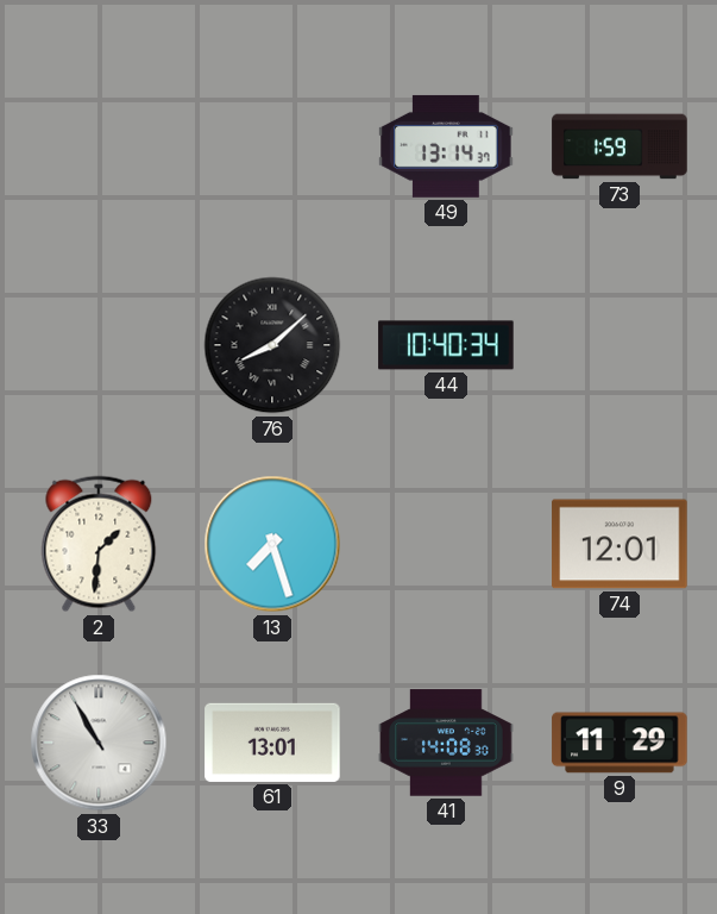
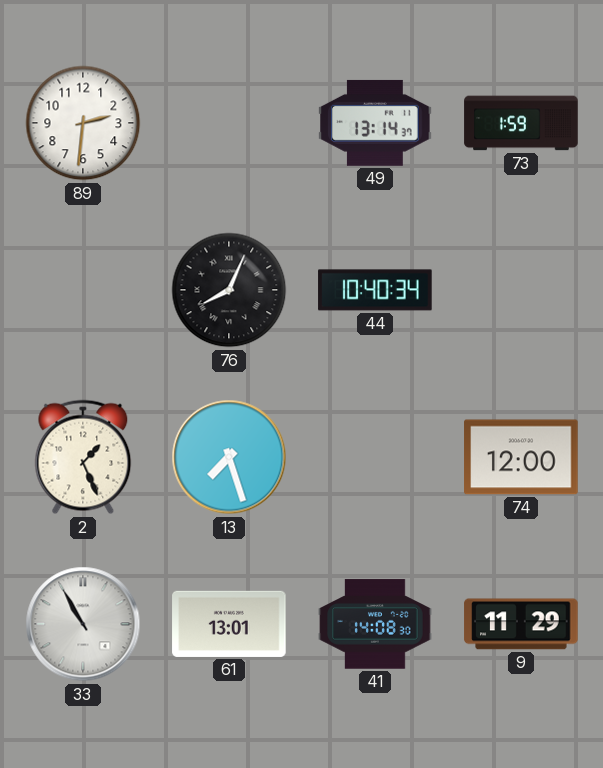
89: none -> 2:31 (83, 123)
76: 8:08 -> 8:04 (229, 290)
2: 1:31 -> 1:26 (83, 457)
74: 12:01 -> 12:00 (521, 457)
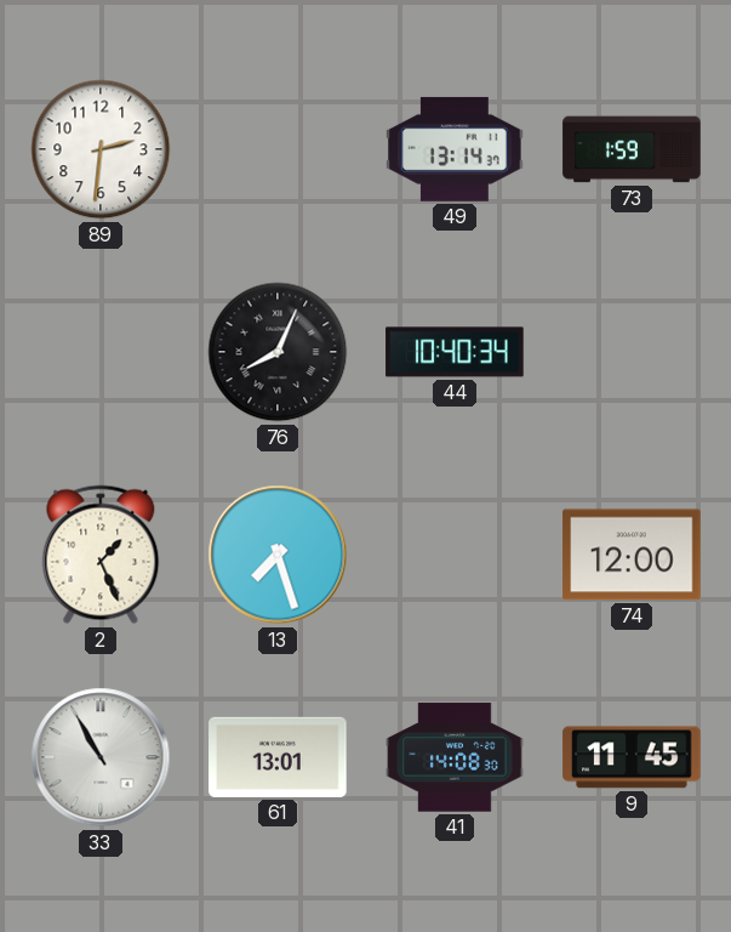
9: 11:29 -> 11:45 (632, 757)
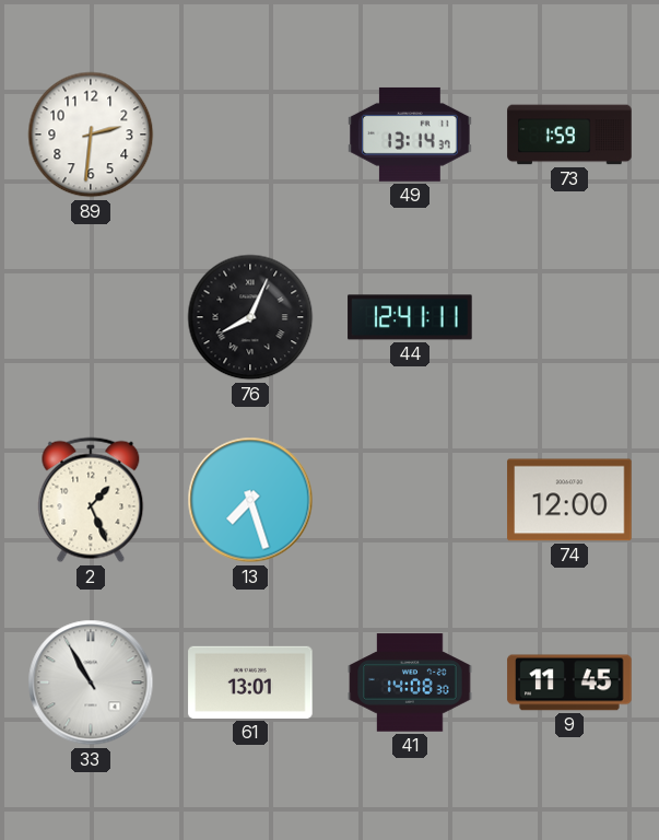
44: 10:40 -> 12:41 (410, 317)
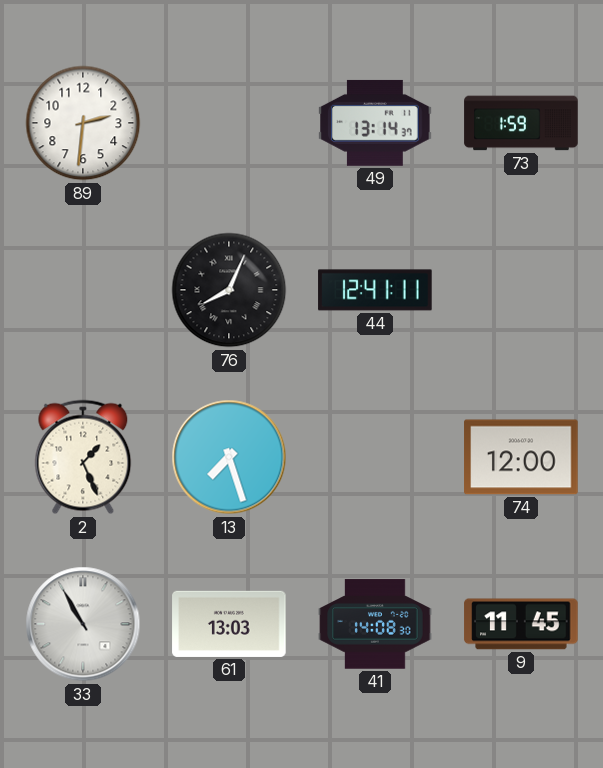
61: 13:01 -> 13:03 (229, 624)
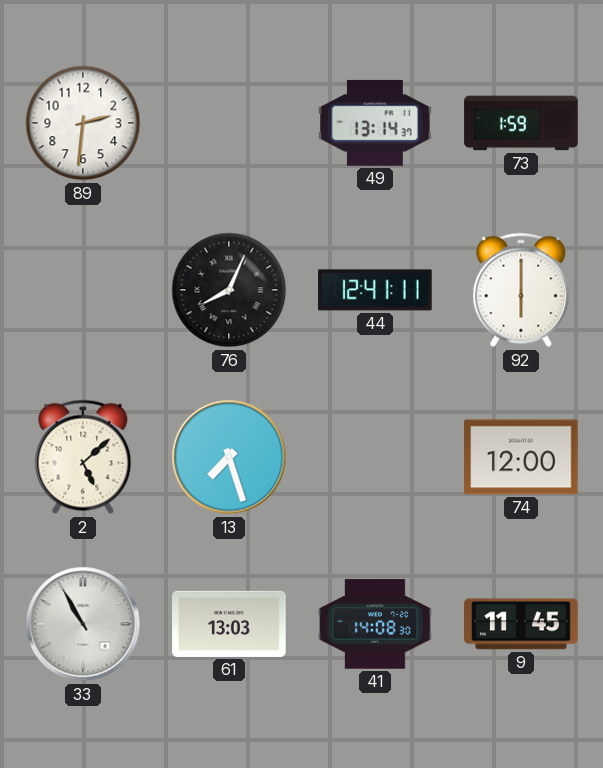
92: none -> 6:00 (521, 290)
2: 1:26 -> 5:08 (83, 457)
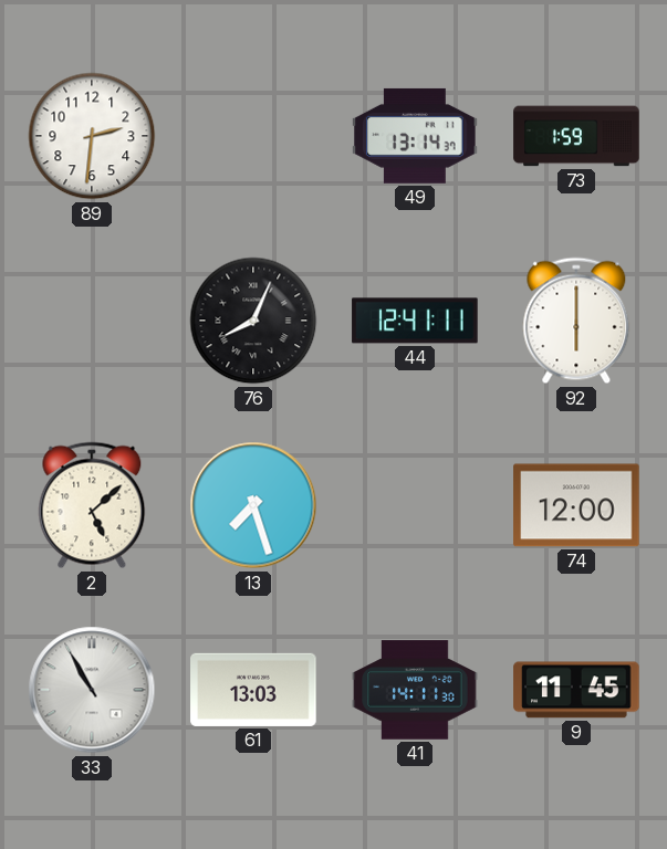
41: 14:08 -> 14:11 (415, 690)
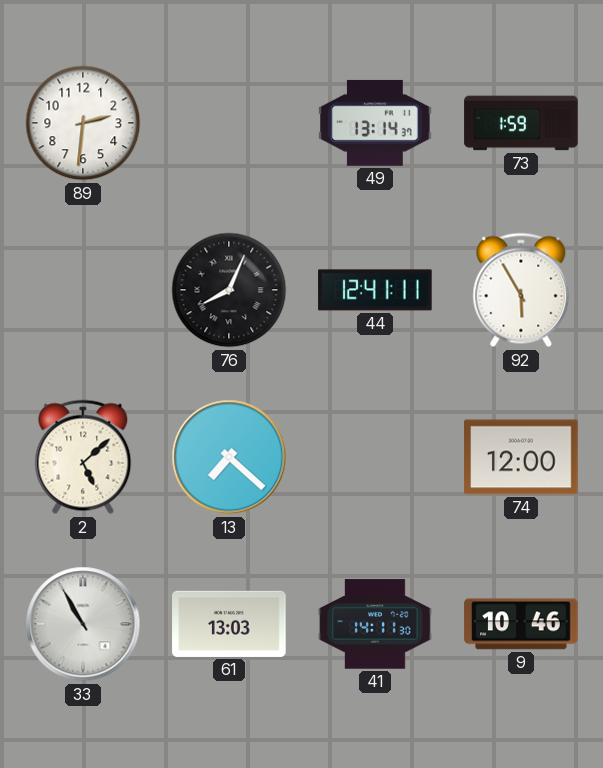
92: 6:00 -> 5:55 (521, 290)
13: 7:27 -> 7:22 (229, 457)
9: 11:45 -> 10:46 (521, 624)
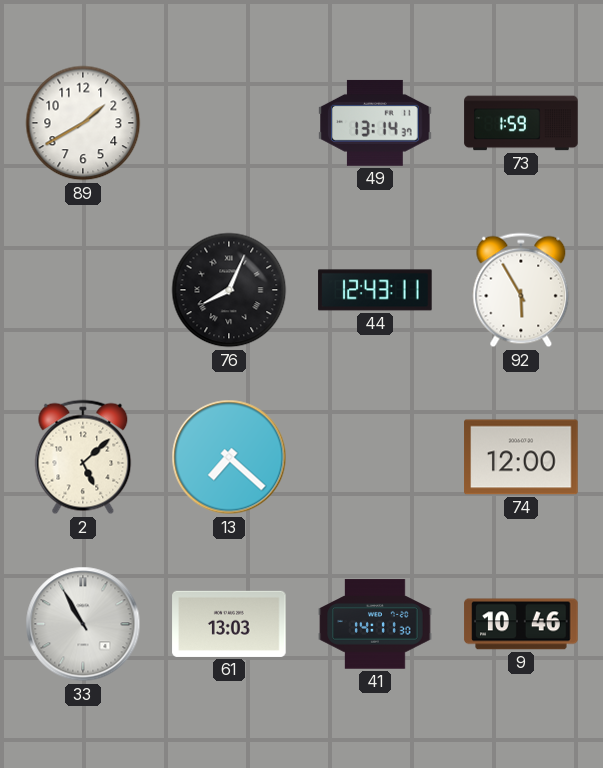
89: 2:31 -> 1:40 (83, 123)
44: 12:41 -> 12:43 (375, 290)
